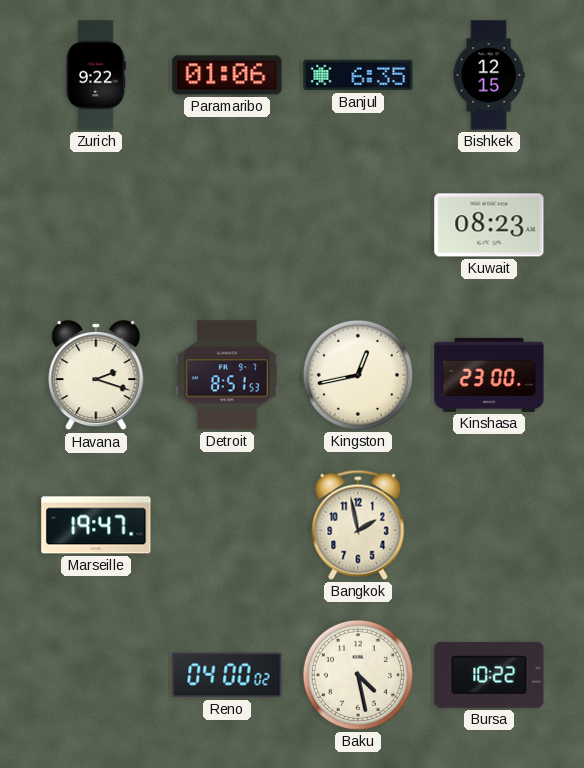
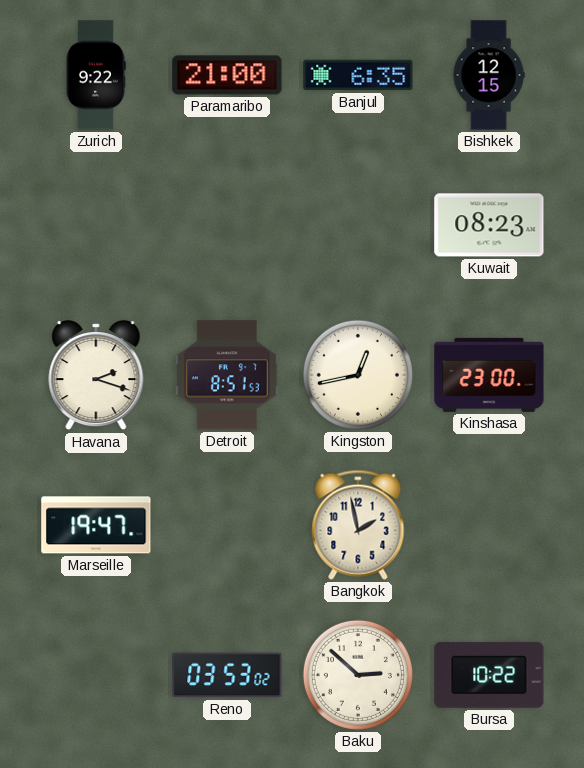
Paramaribo: 01:06 -> 21:00 (227, 75)
Reno: 04:00 -> 03:53 (227, 675)
Baku: 4:28 -> 2:52 (358, 675)
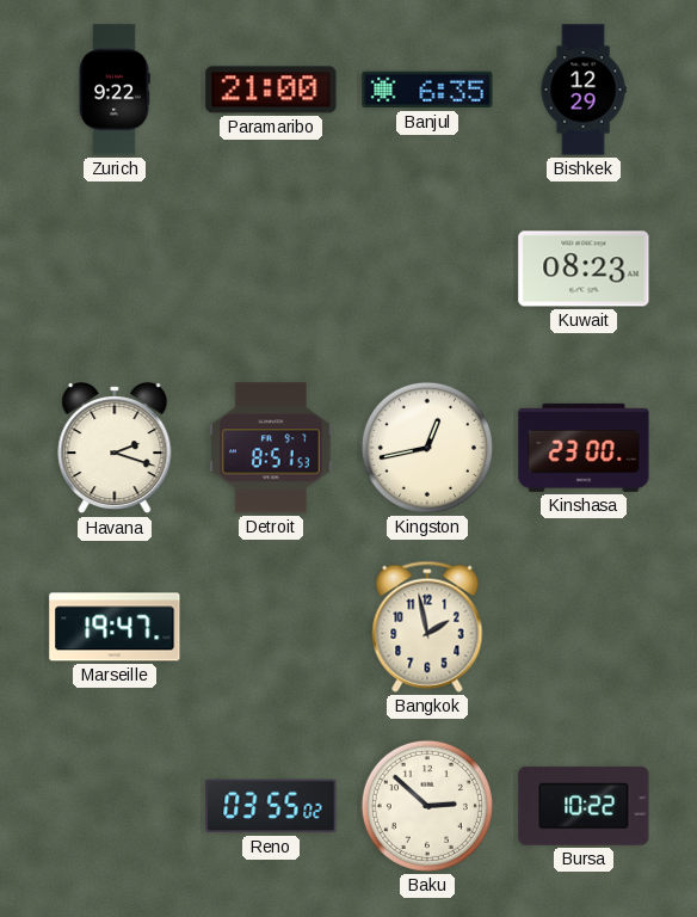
Bishkek: 12:15 -> 12:29 (584, 90)
Reno: 03:53 -> 03:55 (271, 806)
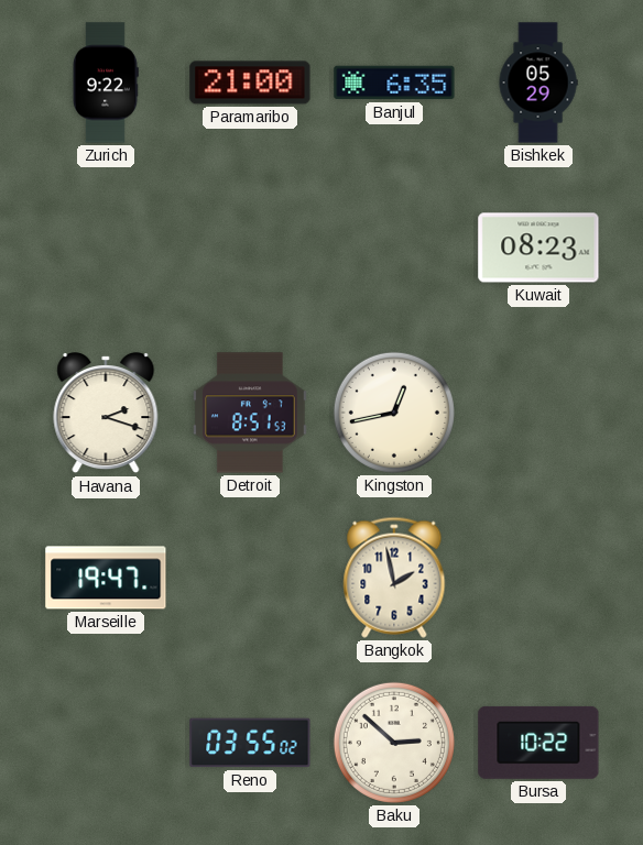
Bishkek: 12:29 -> 05:29 (538, 83)
Kinshasa: 23:00 -> none (584, 448)
